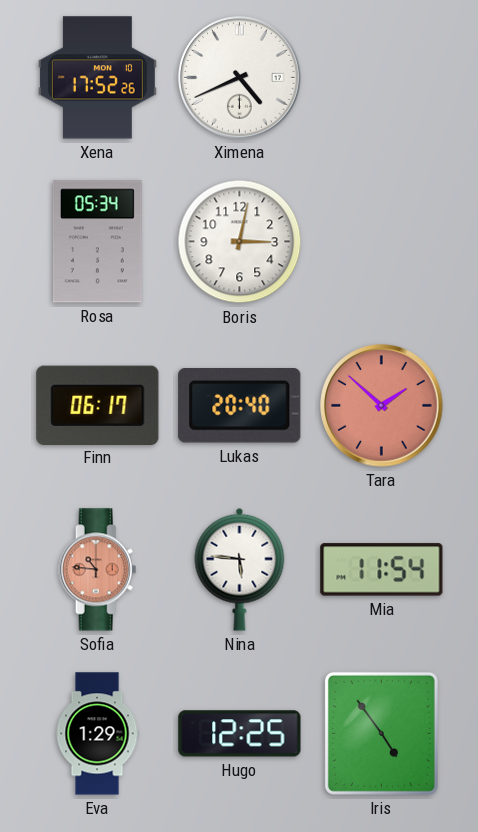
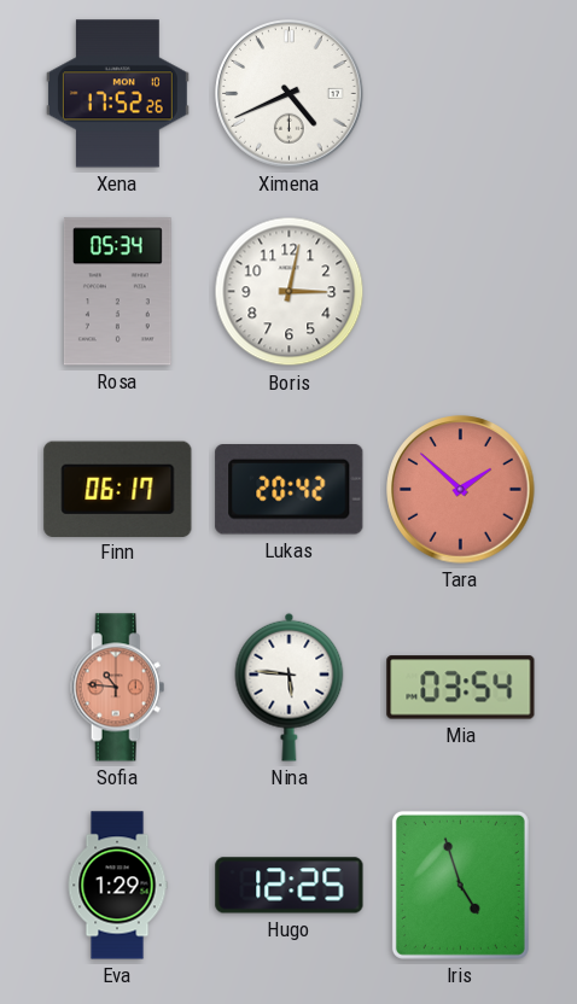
Lukas: 20:40 -> 20:42 (290, 490)
Mia: 11:54 -> 03:54 (461, 688)
Iris: 4:54 -> 4:57 (460, 885)
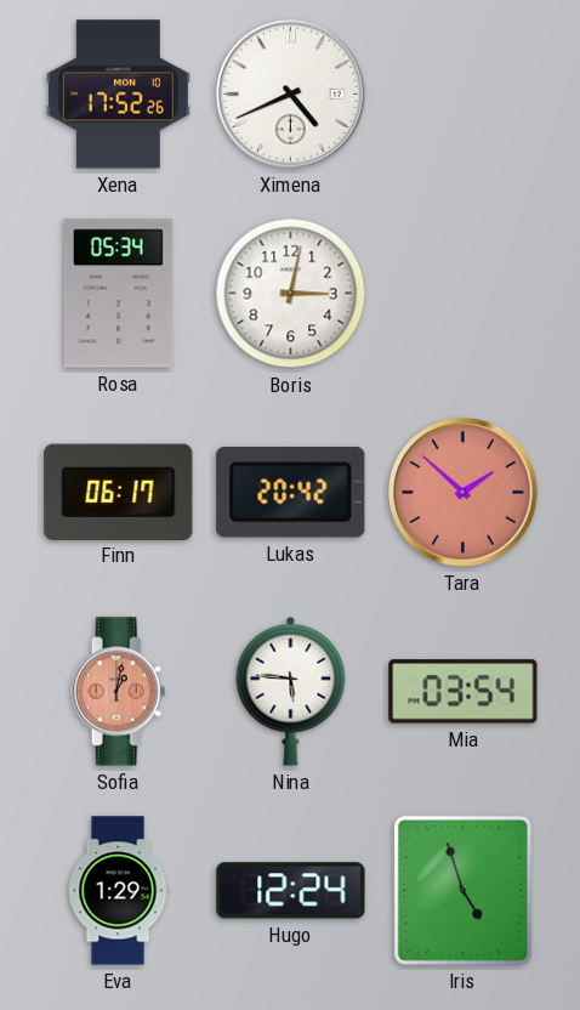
Sofia: 10:46 -> 1:02 (119, 692)
Hugo: 12:25 -> 12:24 (291, 891)
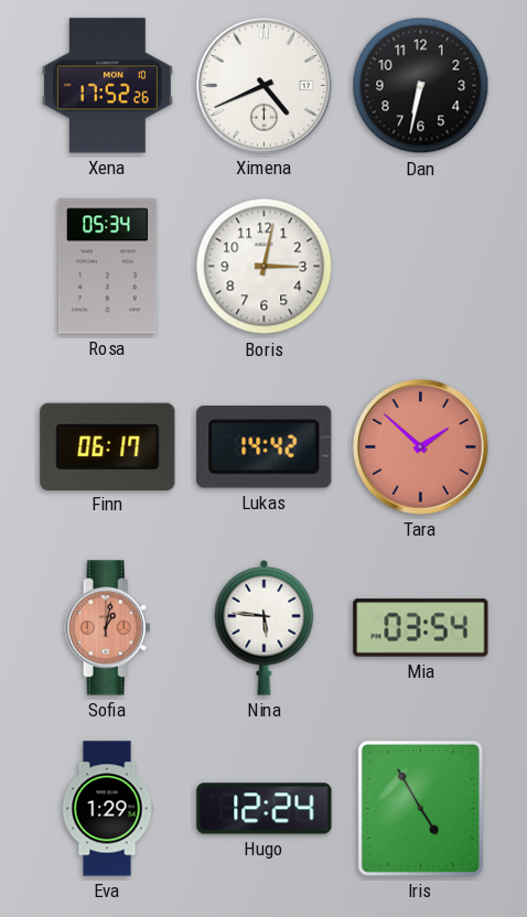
Dan: none -> 6:32 (421, 86)
Lukas: 20:42 -> 14:42 (265, 447)
Iris: 4:57 -> 4:55 (420, 808)
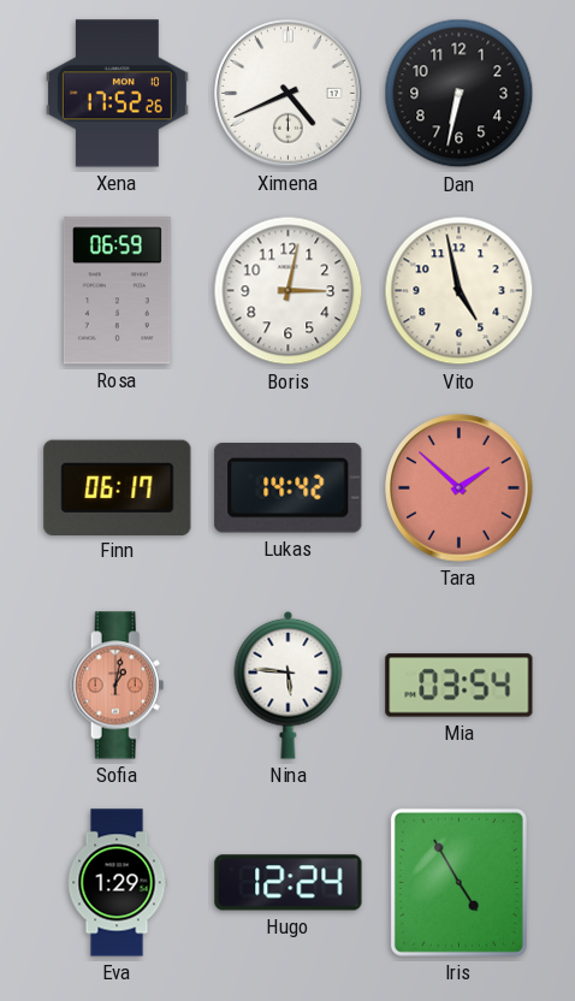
Rosa: 05:34 -> 06:59 (117, 291)
Vito: none -> 4:58 (460, 291)
